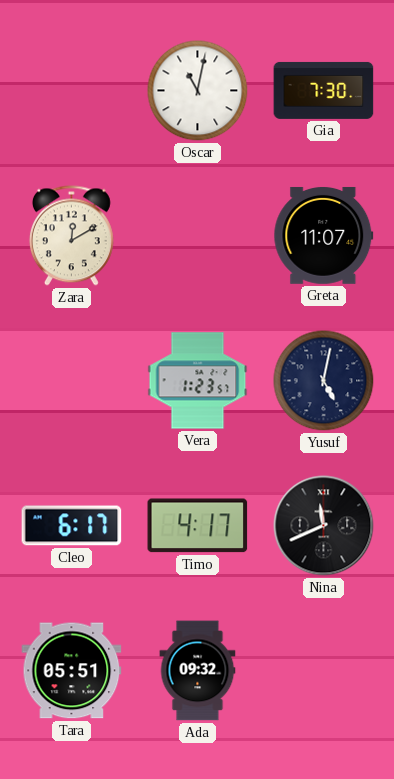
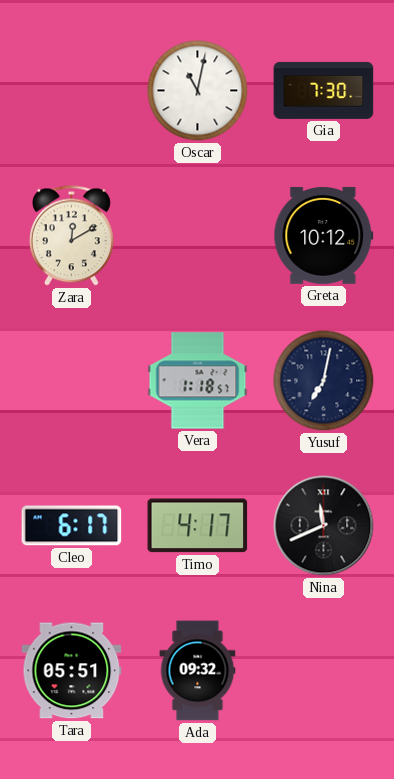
Greta: 11:07 -> 10:12 (324, 235)
Vera: 1:23 -> 1:18 (198, 381)
Yusuf: 5:02 -> 7:02 (324, 381)
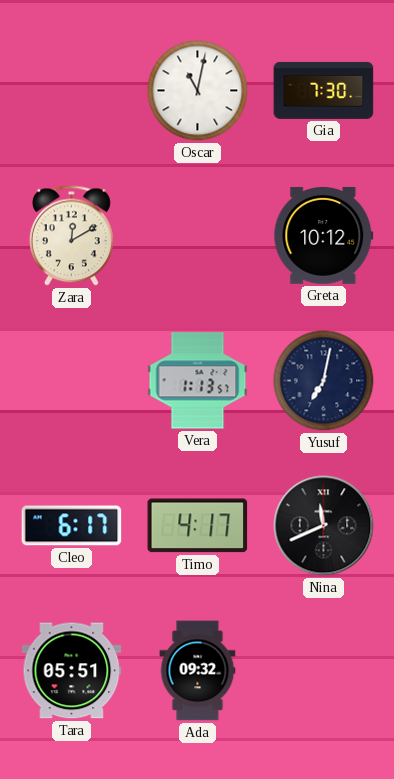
Vera: 1:18 -> 1:13 (198, 381)
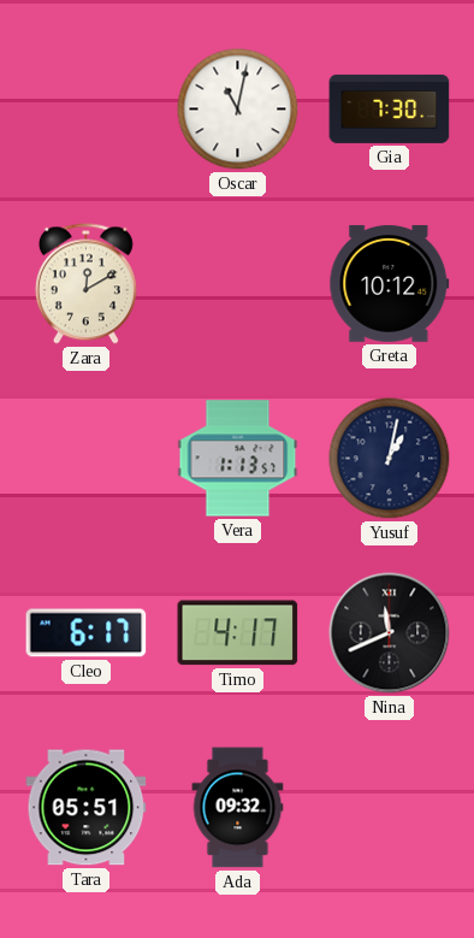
Yusuf: 7:02 -> 1:02 (390, 459)
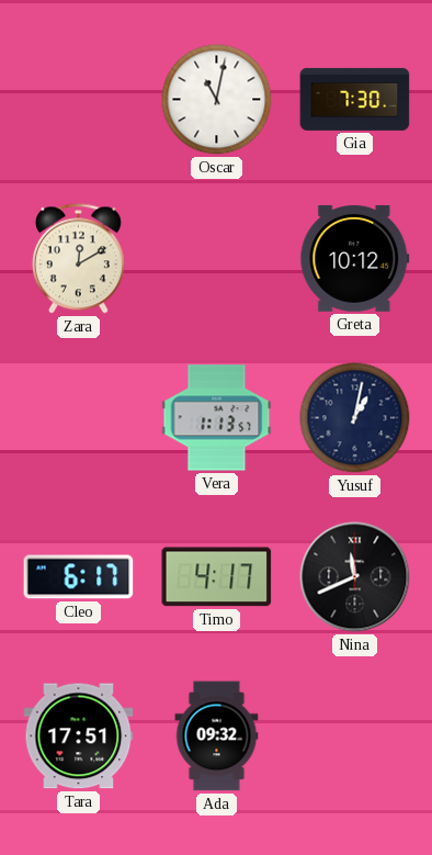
Tara: 05:51 -> 17:51 (79, 736)
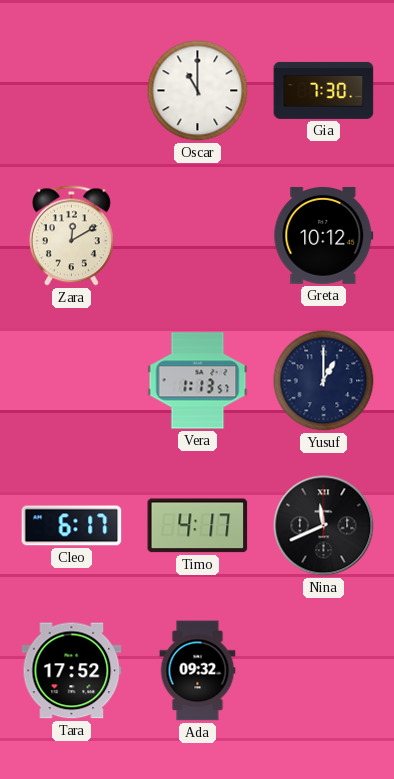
Oscar: 11:02 -> 11:00 (198, 91)
Yusuf: 1:02 -> 1:00 (324, 381)
Tara: 17:51 -> 17:52 (72, 671)
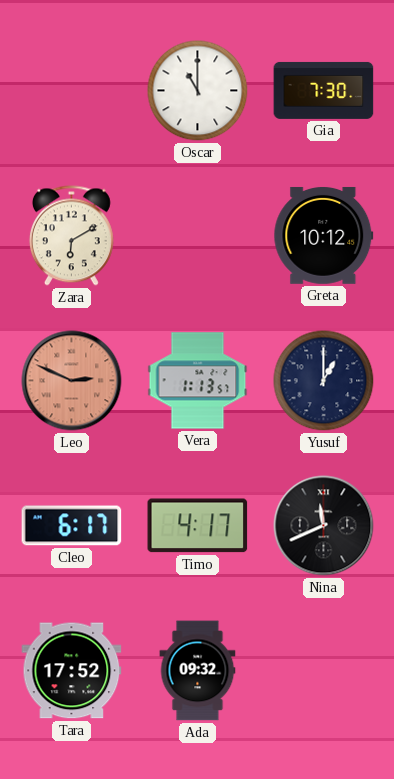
Zara: 12:10 -> 6:10 (71, 236)
Leo: none -> 2:49 (72, 381)
